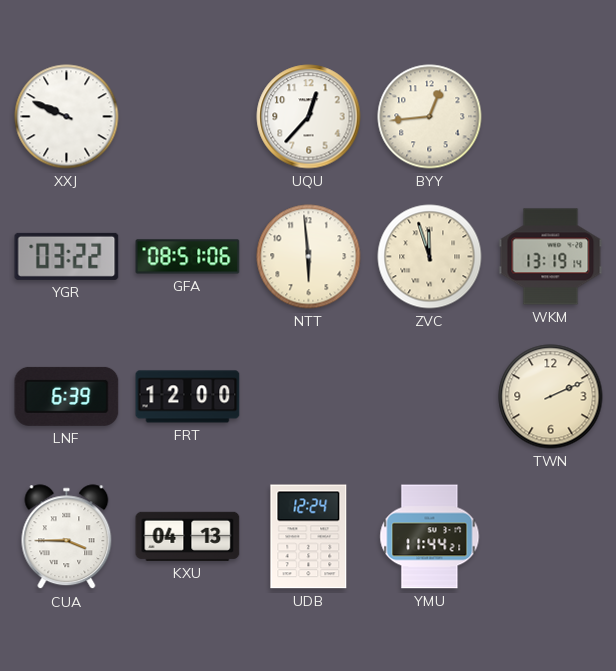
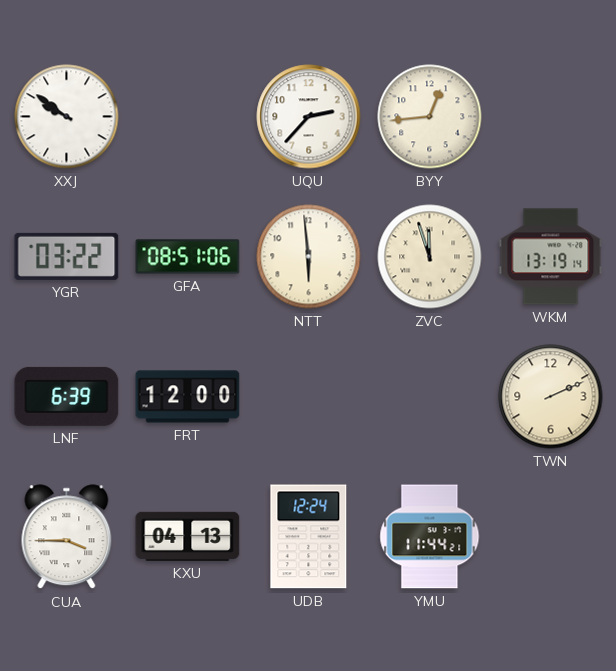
XXJ: 9:49 -> 9:51 (67, 117)
UQU: 12:37 -> 2:37 (309, 117)
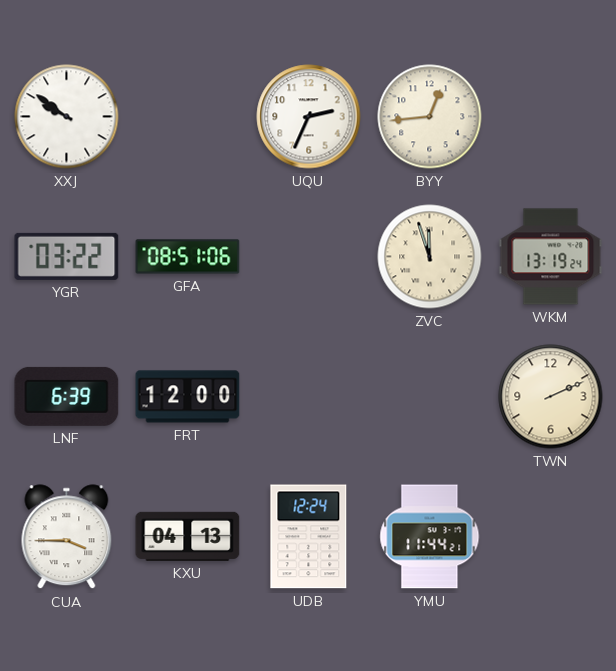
UQU: 2:37 -> 2:34 (309, 117)
NTT: 5:59 -> none (309, 257)
WKM: 13:19:14 -> 13:19:24 (551, 257)
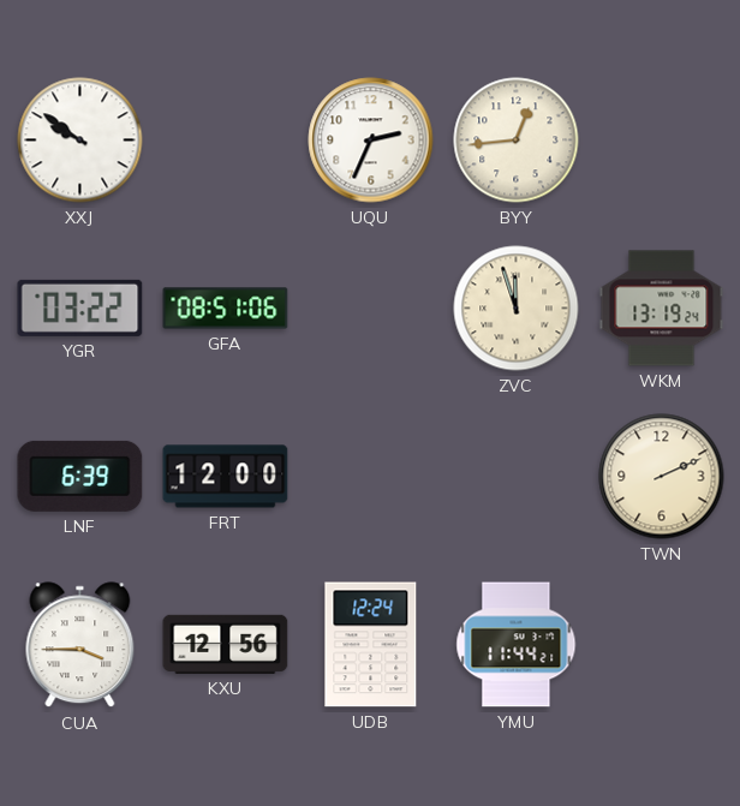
KXU: 04:13 -> 12:56 (226, 644)
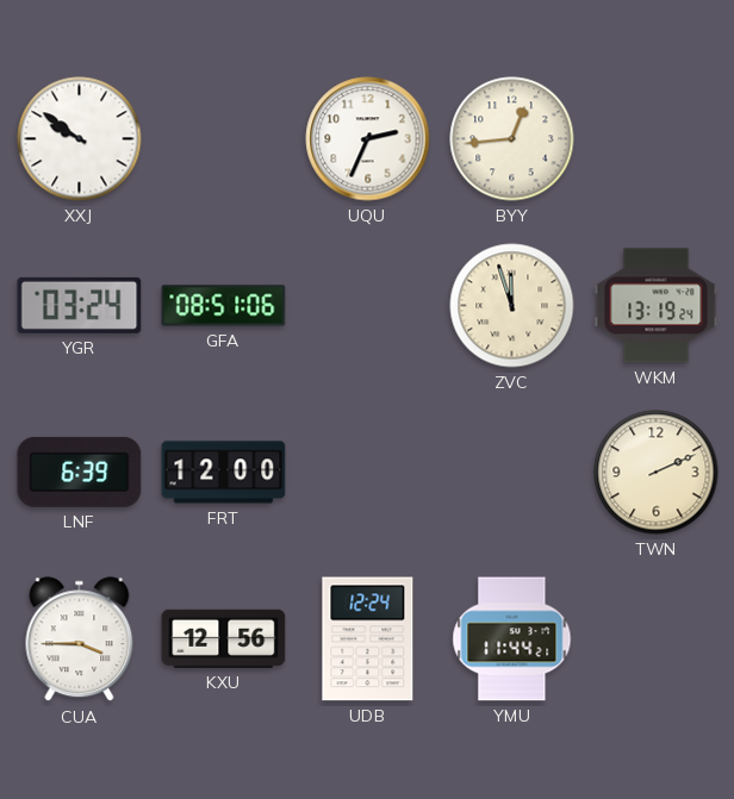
YGR: 03:22 -> 03:24 (80, 305)
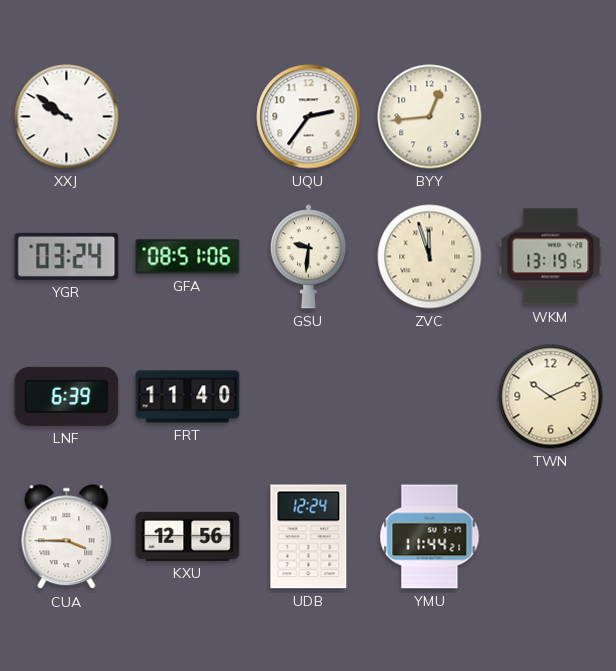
UQU: 2:34 -> 2:36 (309, 117)
GSU: none -> 9:31 (308, 257)
WKM: 13:19:24 -> 13:19:15 (551, 257)
FRT: 12:00 -> 11:40 (188, 397)
TWN: 2:11 -> 10:11 (551, 397)
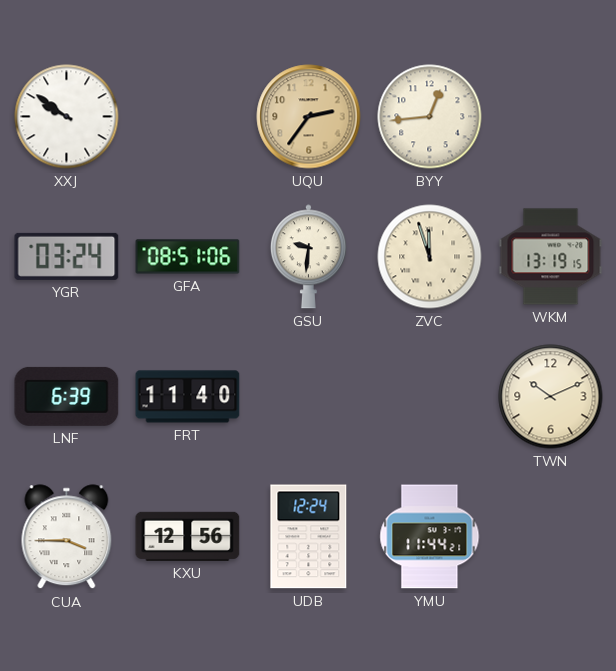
UQU dial: white -> champagne (309, 117)
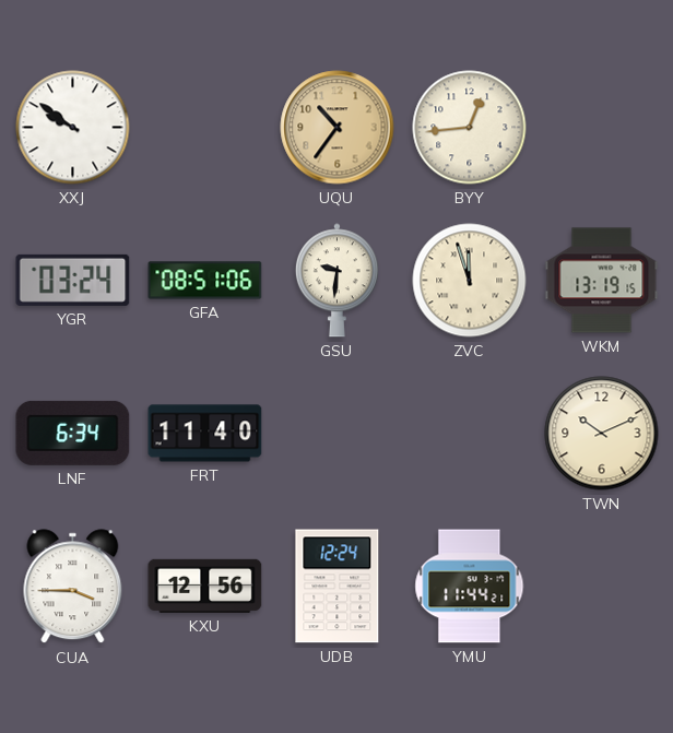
UQU: 2:36 -> 10:36 (338, 128)
LNF: 6:39 -> 6:34 (73, 433)
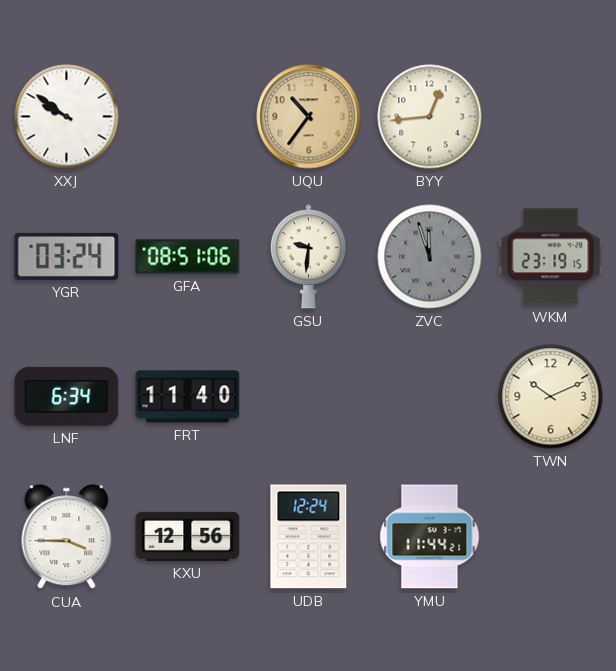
ZVC dial: cream -> grey (430, 257)
WKM: 13:19 -> 23:19 (551, 257)
